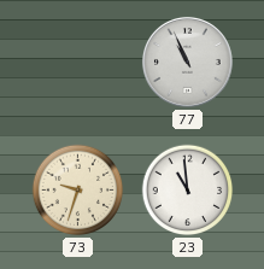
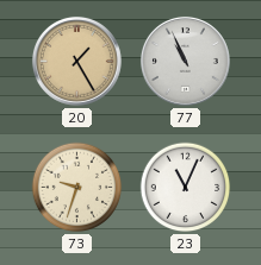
20: none -> 1:25 (76, 61)
23: 10:59 -> 11:04 (186, 188)
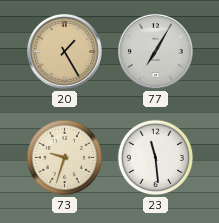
77: 10:56 -> 7:05 (155, 51)
23: 11:04 -> 11:29 (156, 158)
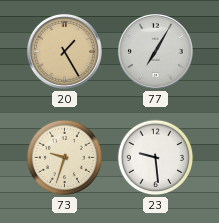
23: 11:29 -> 9:29 (156, 158)
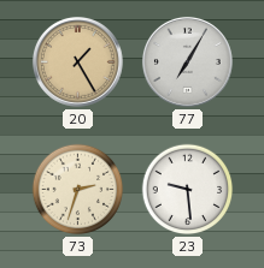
73: 9:33 -> 2:33 (78, 190)
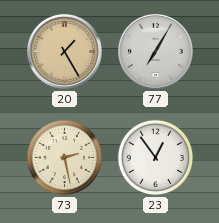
73: 2:33 -> 2:28 (65, 158)
23: 9:29 -> 12:54 (156, 158)
